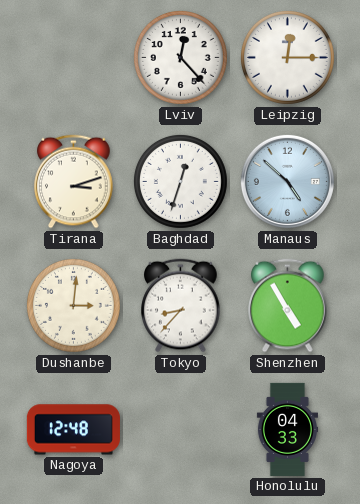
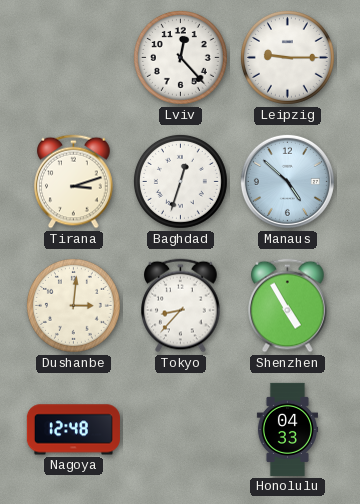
Leipzig: 12:15 -> 9:15 (287, 57)
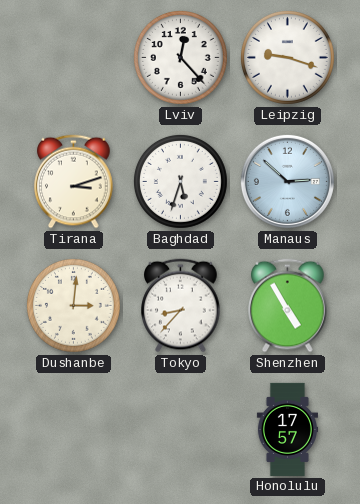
Leipzig: 9:15 -> 9:18 (287, 57)
Baghdad: 12:33 -> 5:33 (180, 181)
Manaus: 4:52 -> 2:52 (287, 181)
Nagoya: 12:48 -> none (73, 430)
Honolulu: 04:33 -> 17:57 (287, 429)
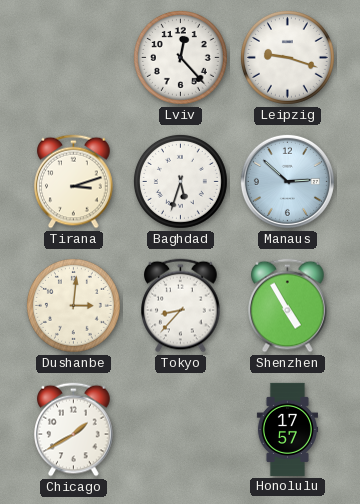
Chicago: none -> 1:40 (74, 430)
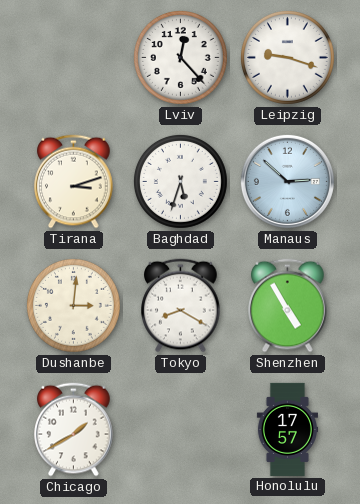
Tokyo: 8:37 -> 8:20 (181, 306)
